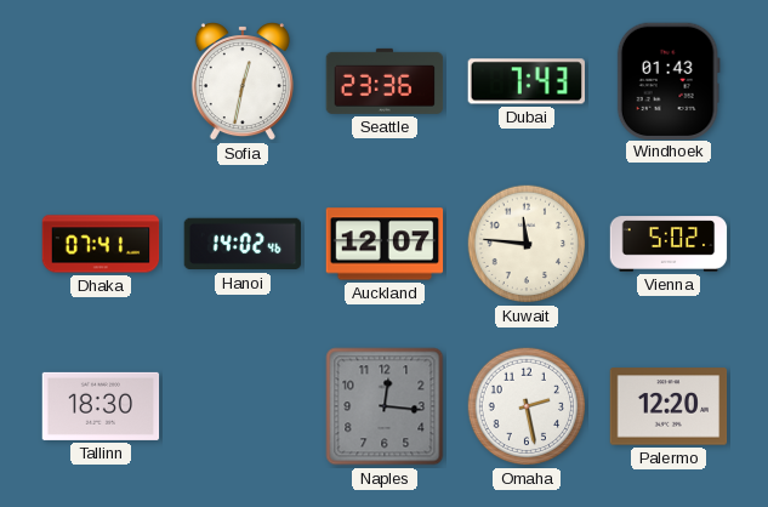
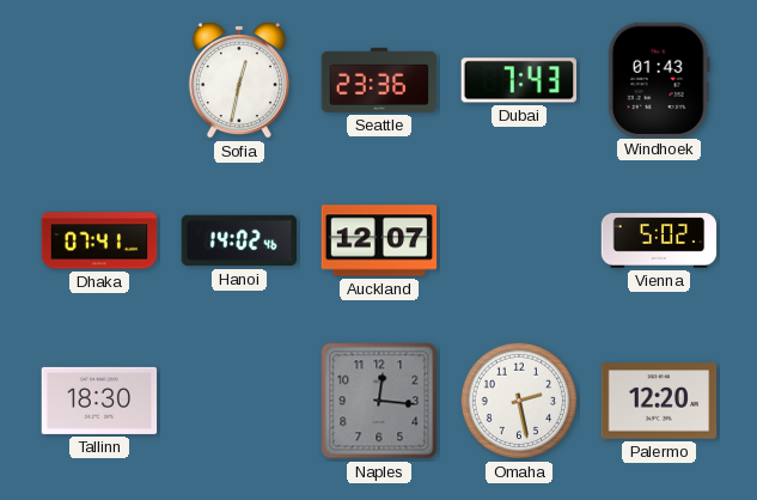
Kuwait: 11:46 -> none (527, 244)
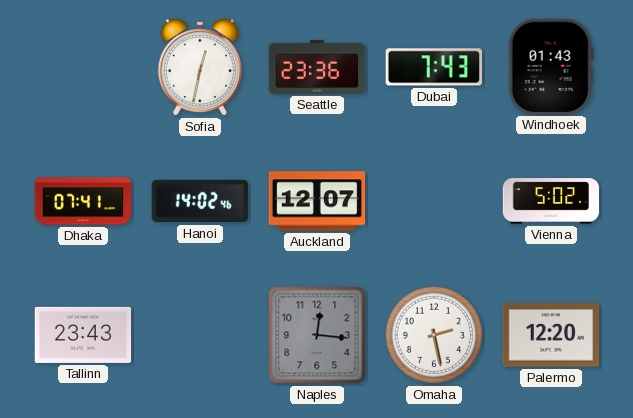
Tallinn: 18:30 -> 23:43 (83, 335)
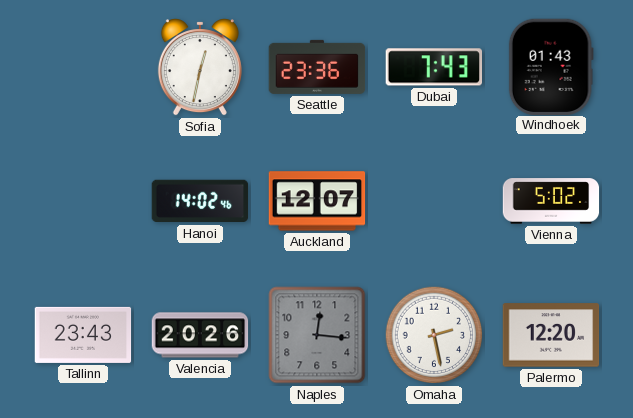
Dhaka: 07:41 -> none (83, 201)
Valencia: none -> 20:26 (200, 335)
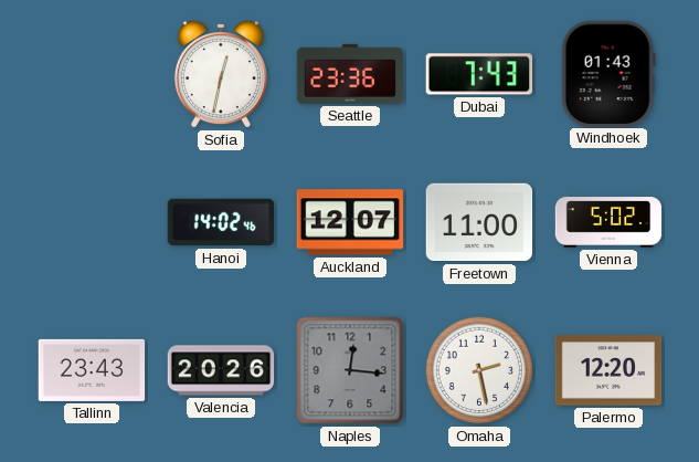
Freetown: none -> 11:00 (479, 222)
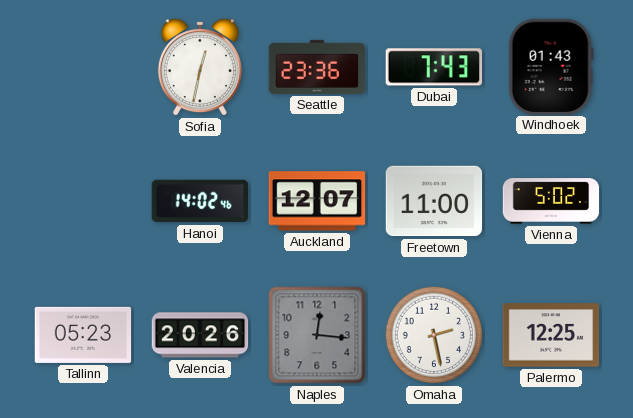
Tallinn: 23:43 -> 05:23 (83, 335)
Palermo: 12:20 -> 12:25 (551, 335)
